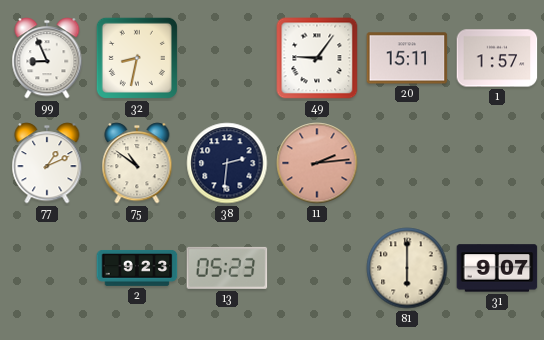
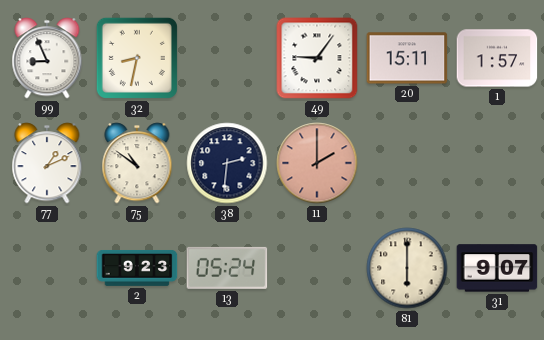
11: 2:14 -> 2:00 (317, 163)
13: 05:23 -> 05:24 (227, 268)
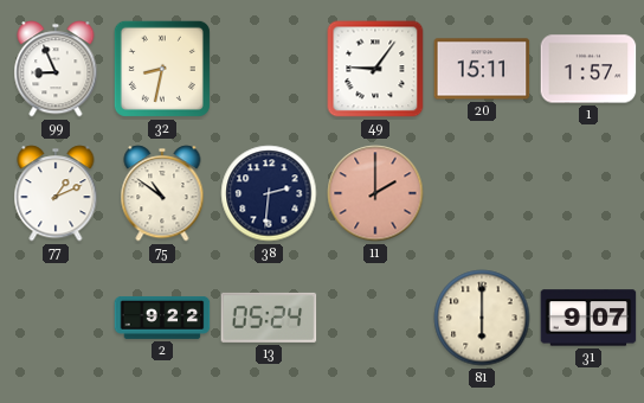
2: 9:23 -> 9:22 (162, 318)
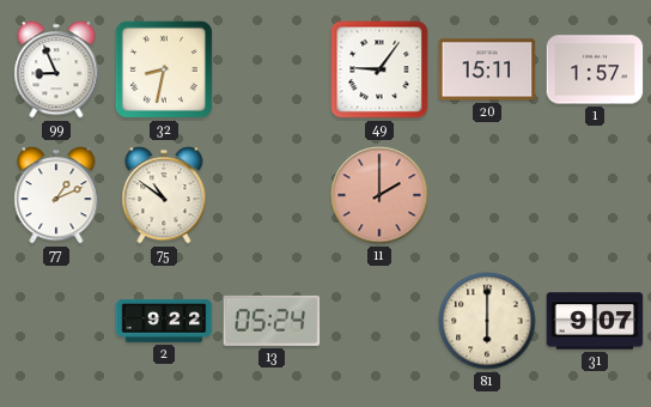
38: 2:31 -> none (269, 193)
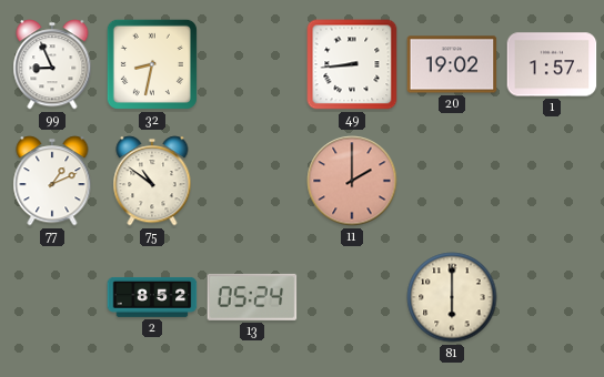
49: 9:06 -> 8:44 (352, 64)
20: 15:11 -> 19:02 (452, 64)
2: 9:22 -> 8:52 (152, 297)
31: 9:07 -> none (595, 321)
